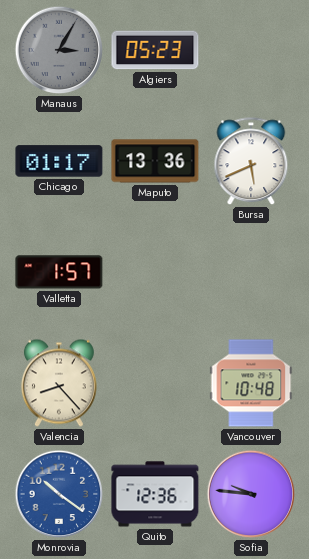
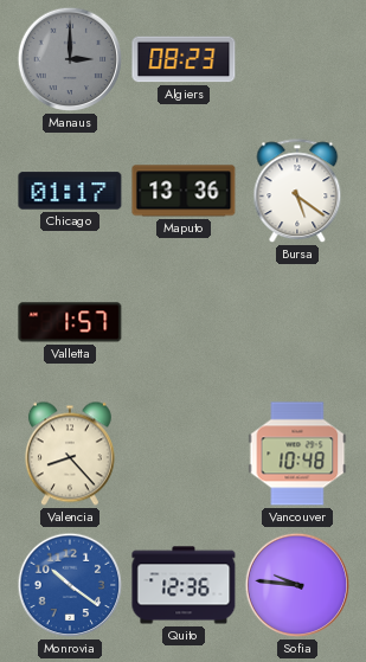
Manaus: 3:05 -> 3:00 (70, 59)
Algiers: 05:23 -> 08:23 (184, 59)
Bursa: 5:41 -> 5:21 (297, 192)
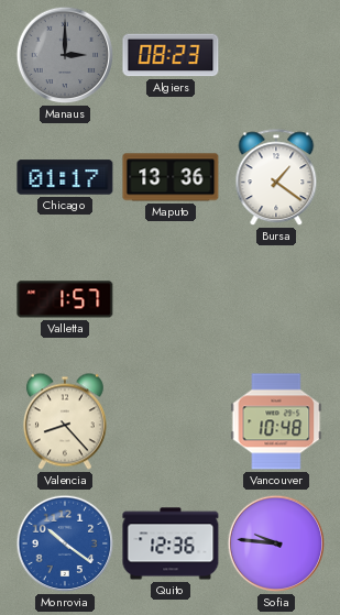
Bursa: 5:21 -> 1:21 (276, 178)
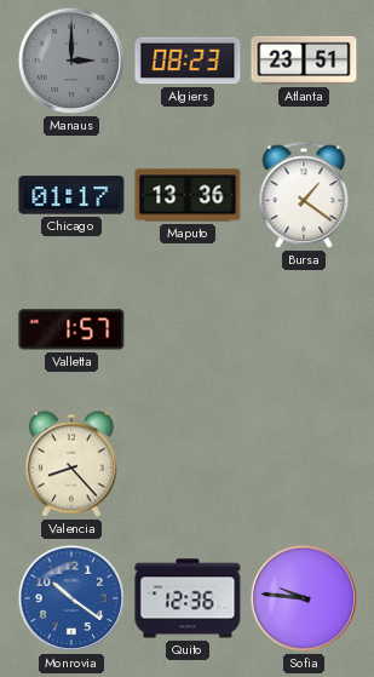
Atlanta: none -> 23:51 (304, 61)
Vancouver: 10:48 -> none (276, 421)
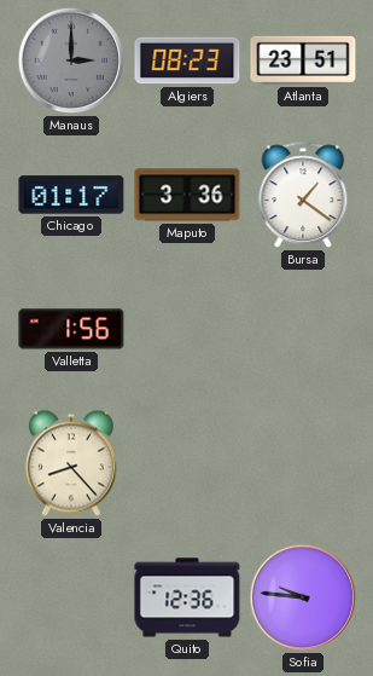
Maputo: 13:36 -> 3:36 (187, 195)
Valletta: 1:57 -> 1:56 (71, 329)
Monrovia: 10:21 -> none (71, 598)
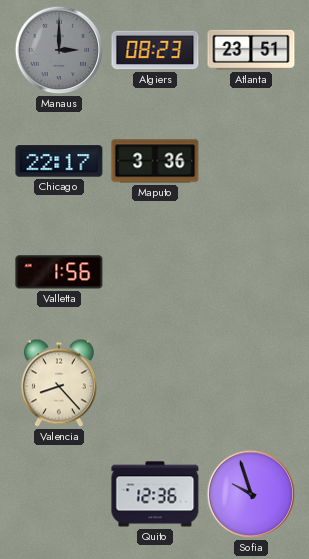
Chicago: 01:17 -> 22:17 (59, 161)
Bursa: 1:21 -> none (303, 196)
Sofia: 9:46 -> 9:57 (251, 494)
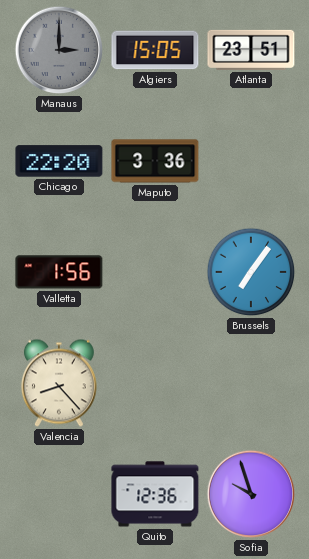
Algiers: 08:23 -> 15:05 (155, 50)
Chicago: 22:17 -> 22:20 (59, 161)
Brussels: none -> 7:06 (251, 272)
